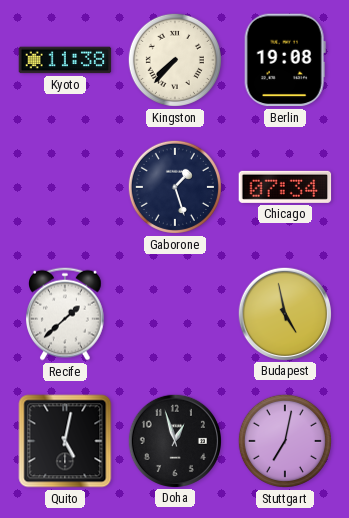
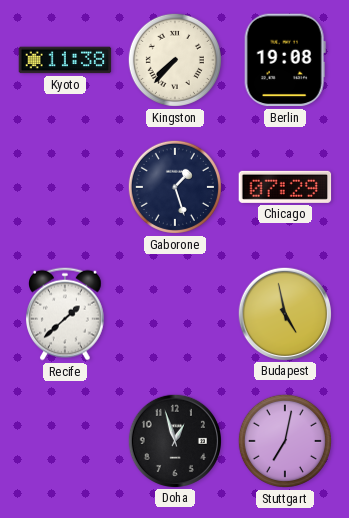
Chicago: 07:34 -> 07:29 (285, 187)
Quito: 5:02 -> none (65, 441)
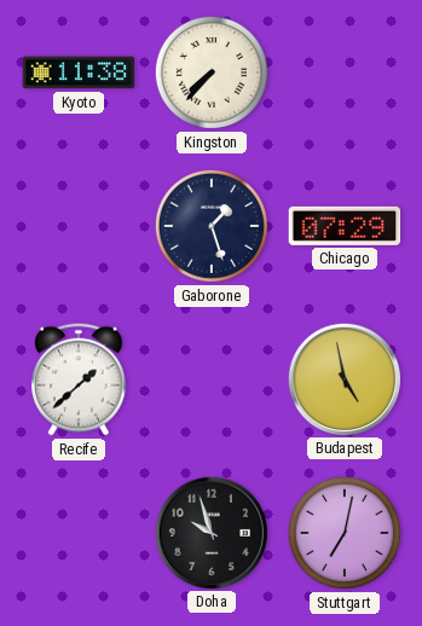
Berlin: 19:08 -> none (285, 60)
Doha: 12:57 -> 9:57 (210, 532)
